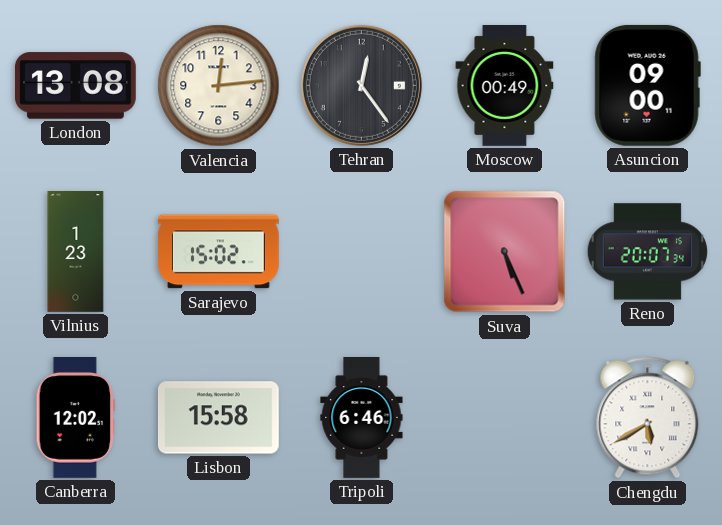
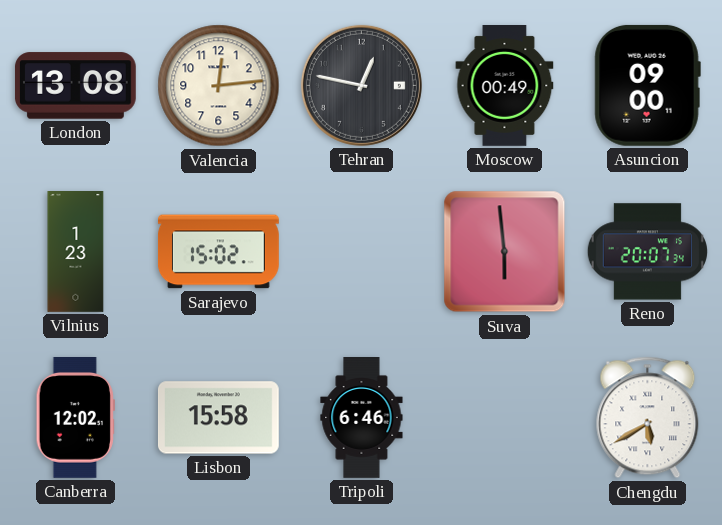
Tehran: 12:24 -> 12:47 (361, 85)
Suva: 5:26 -> 5:59 (505, 252)
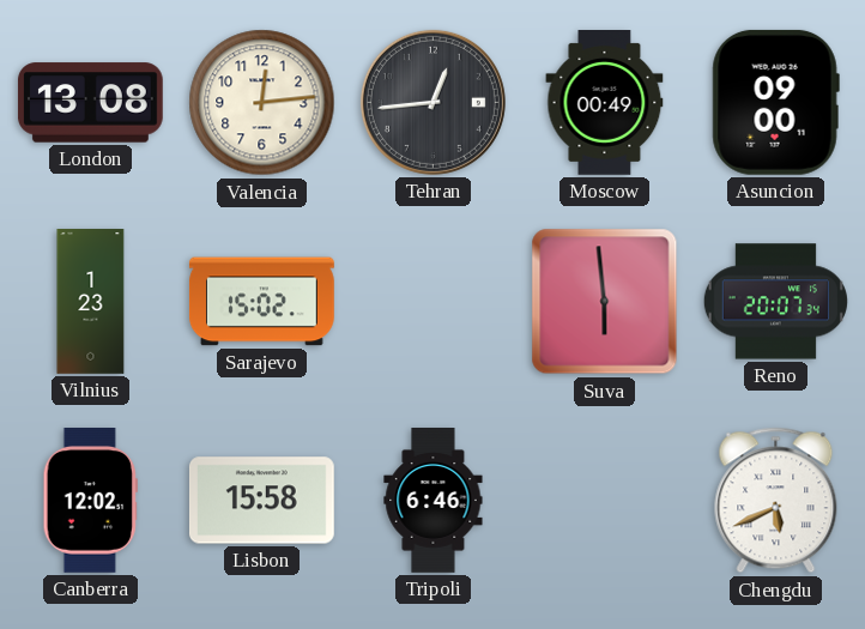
Tehran: 12:47 -> 12:44 (432, 102)
Chengdu: 5:40 -> 5:41 (776, 501)
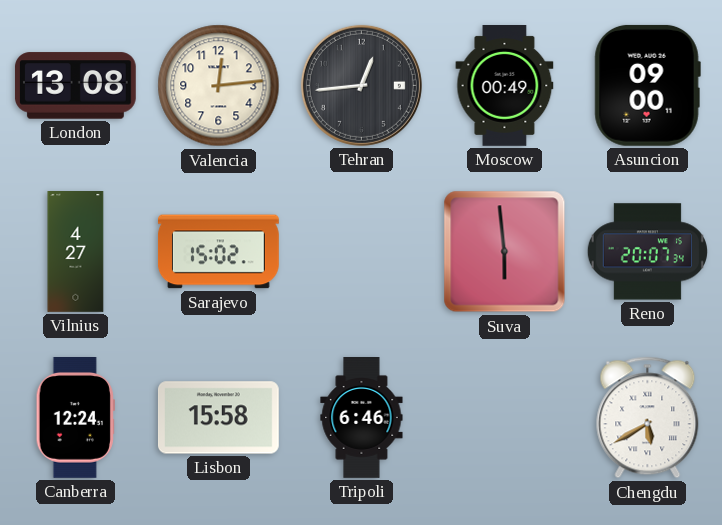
Vilnius: 1:23 -> 4:27 (76, 252)
Canberra: 12:02 -> 12:24 (75, 418)
Chengdu: 5:41 -> 5:40 (648, 418)
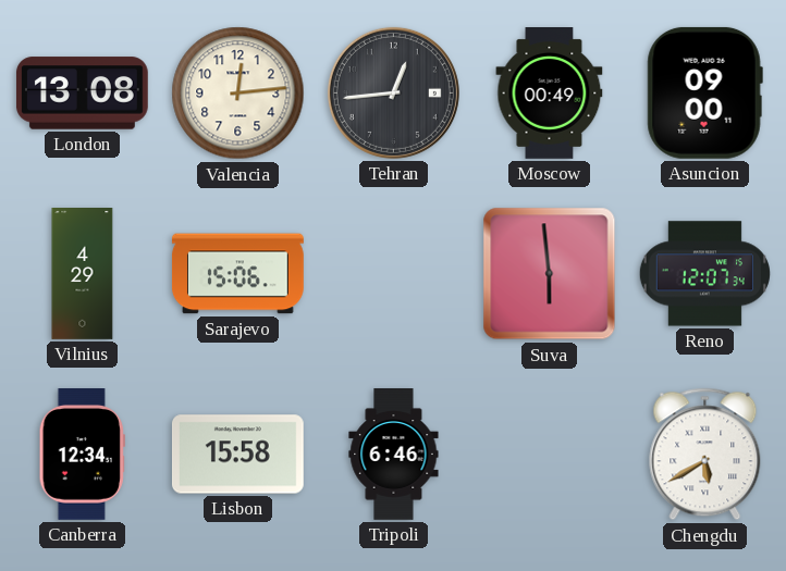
Vilnius: 4:27 -> 4:29 (83, 274)
Sarajevo: 15:02 -> 15:06 (237, 274)
Reno: 20:07 -> 12:07 (704, 274)
Canberra: 12:24 -> 12:34 (82, 455)
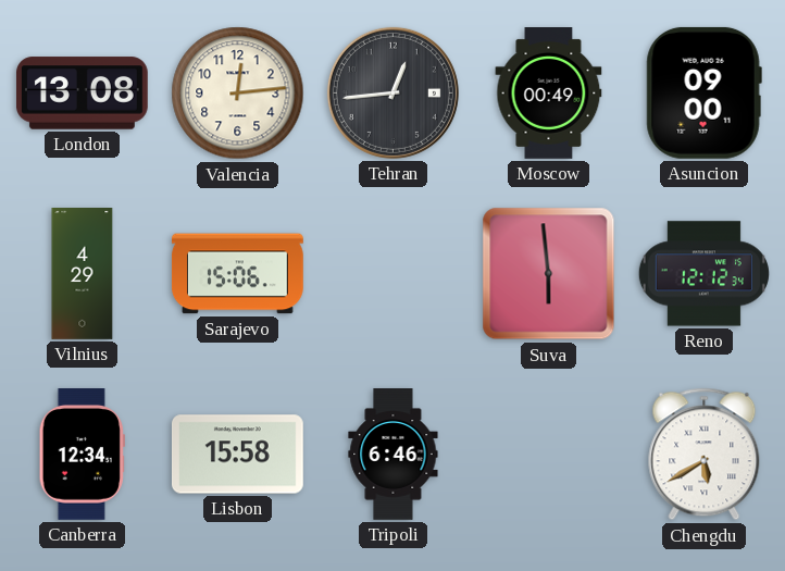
Reno: 12:07 -> 12:12 (703, 274)
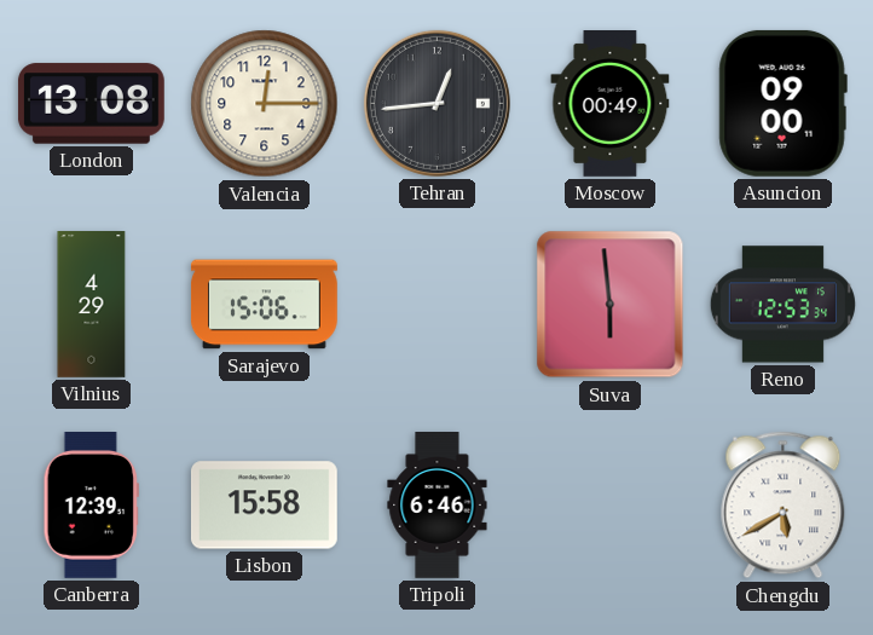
Valencia: 12:14 -> 12:15 (265, 104)
Reno: 12:12 -> 12:53 (782, 305)
Canberra: 12:34 -> 12:39 (91, 506)
